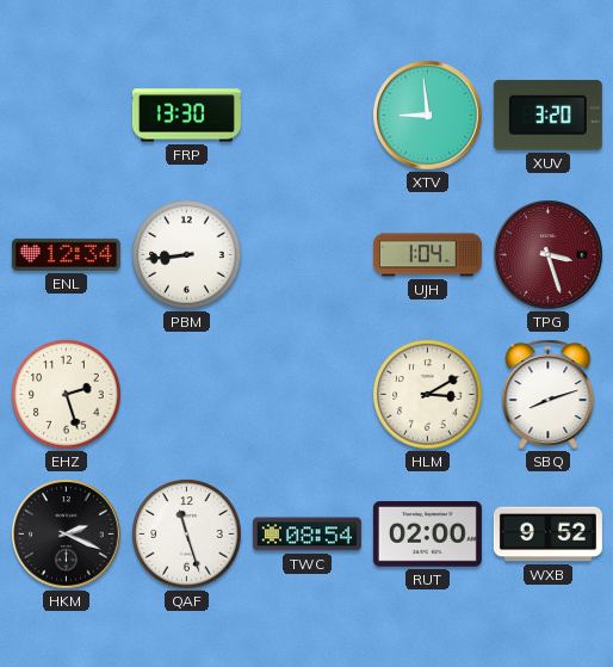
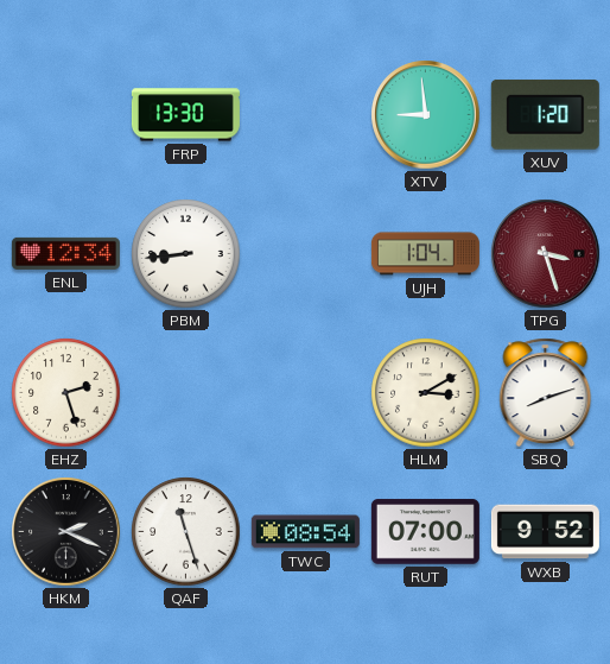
XUV: 3:20 -> 1:20 (545, 114)
RUT: 02:00 -> 07:00 (425, 532)
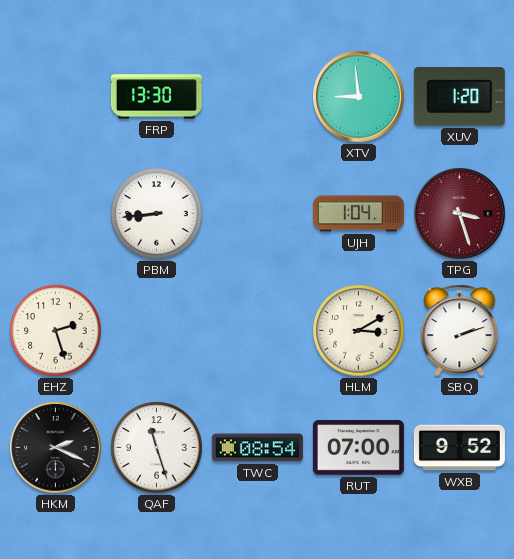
ENL: 12:34 -> none (65, 253)
SBQ: 8:12 -> 2:12 (460, 331)
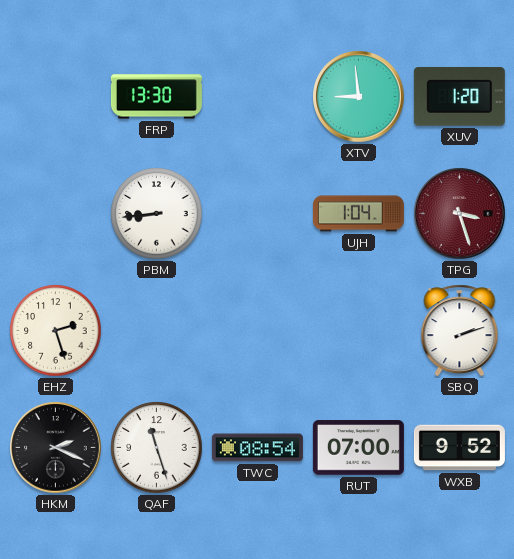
HLM: 3:10 -> none (359, 331)
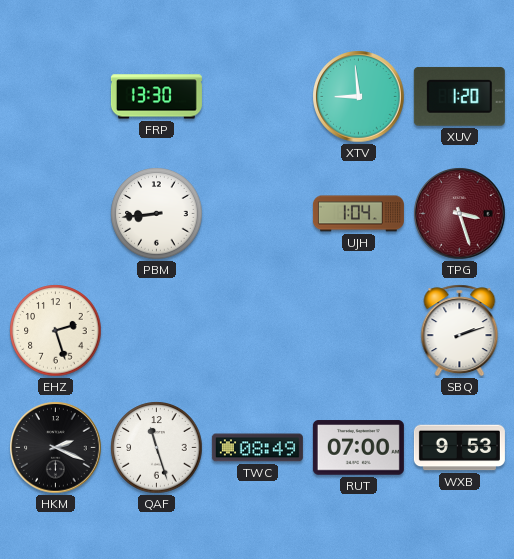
TWC: 08:54 -> 08:49 (257, 448)
WXB: 9:52 -> 9:53 (459, 448)
